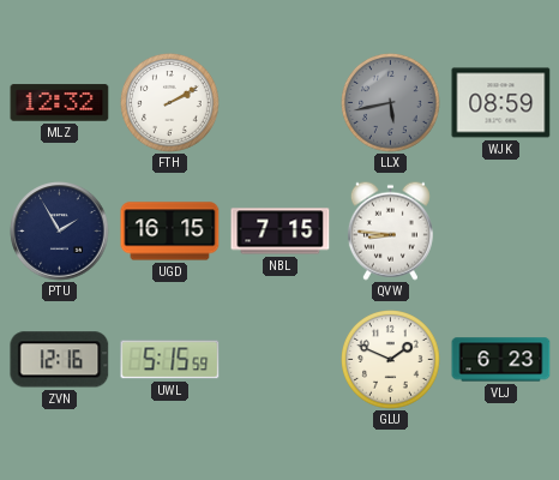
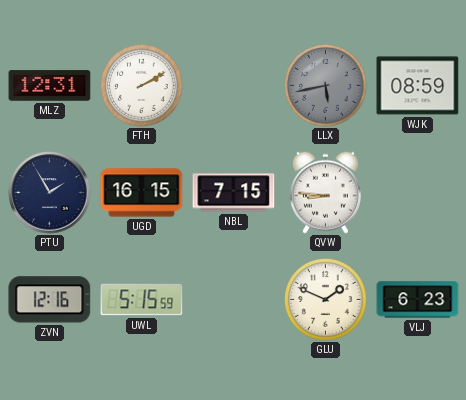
MLZ: 12:32 -> 12:31 (50, 86)
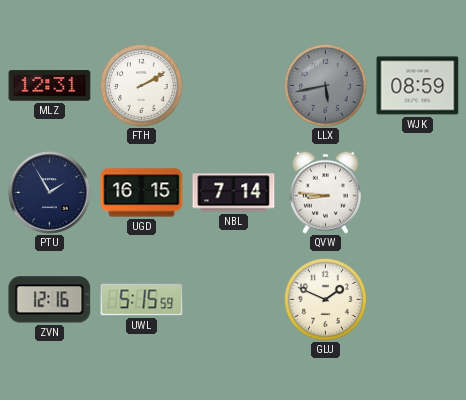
NBL: 7:15 -> 7:14 (234, 193)
VLJ: 6:23 -> none (418, 300)
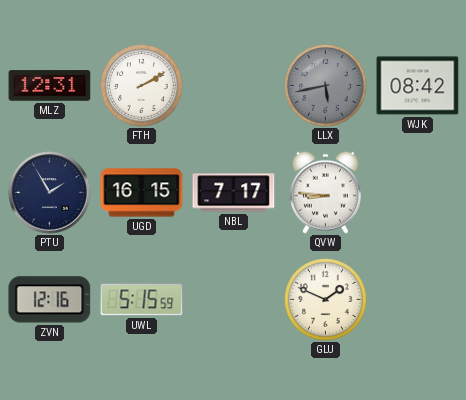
WJK: 08:59 -> 08:42 (418, 86)
NBL: 7:14 -> 7:17 (234, 193)
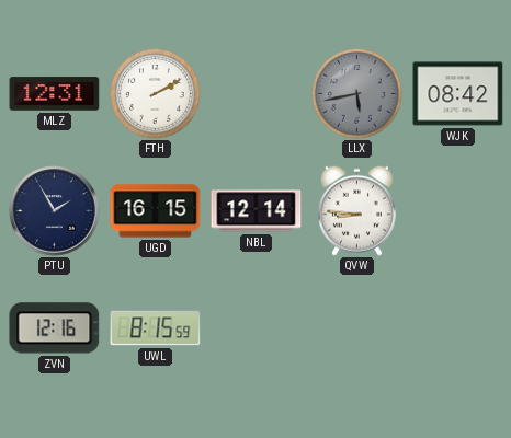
NBL: 7:17 -> 12:14 (257, 211)
UWL: 5:15 -> 8:15 (156, 328)
GLU: 1:49 -> none (326, 300)
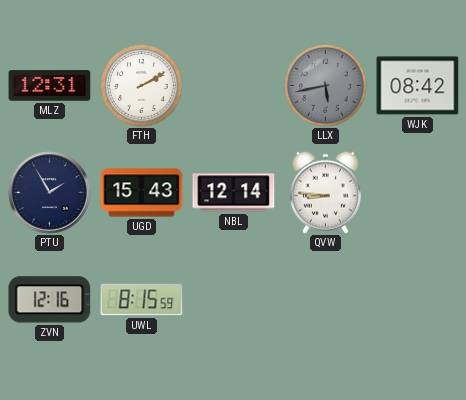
UGD: 16:15 -> 15:43 (142, 193)
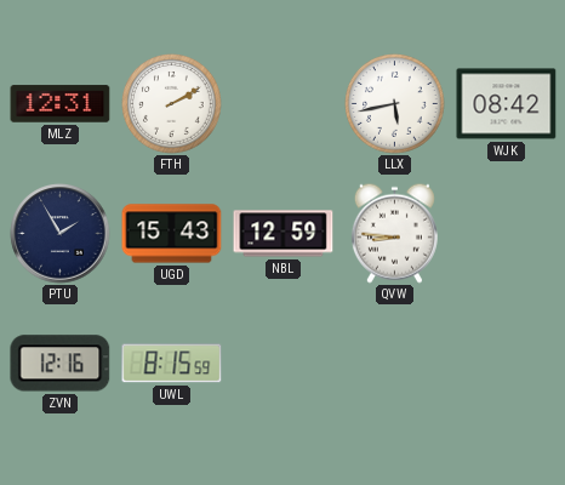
LLX dial: grey -> white (395, 104)
NBL: 12:14 -> 12:59 (284, 234)
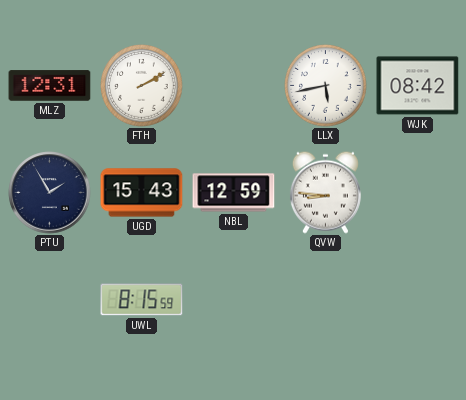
ZVN: 12:16 -> none (61, 364)
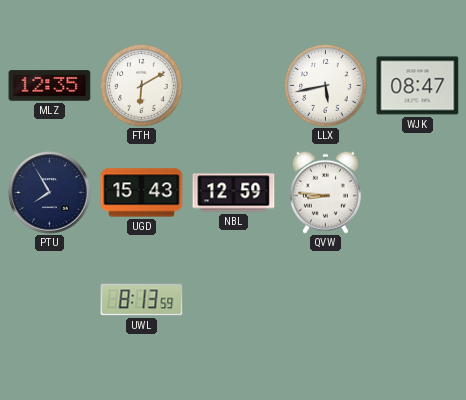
MLZ: 12:31 -> 12:35 (50, 86)
FTH: 2:10 -> 6:10 (142, 86)
WJK: 08:42 -> 08:47 (418, 86)
PTU: 1:55 -> 7:55 (50, 193)
UWL: 8:15 -> 8:13 (142, 300)
